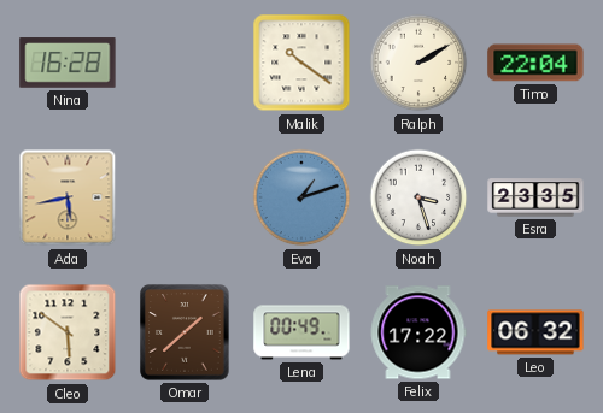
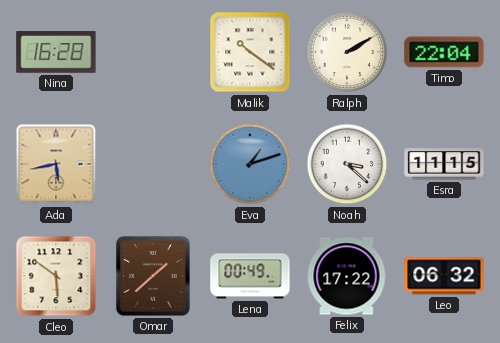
Noah: 3:27 -> 3:22 (347, 164)
Esra: 23:35 -> 11:15 (444, 164)
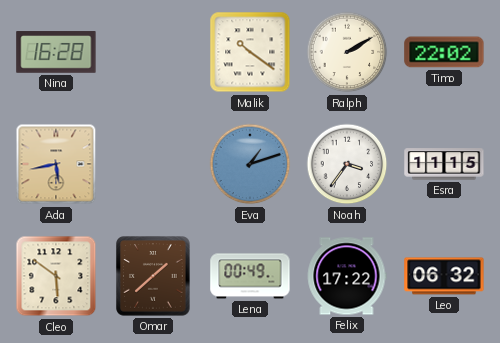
Timo: 22:04 -> 22:02 (444, 52)
Noah: 3:22 -> 3:36 (347, 164)
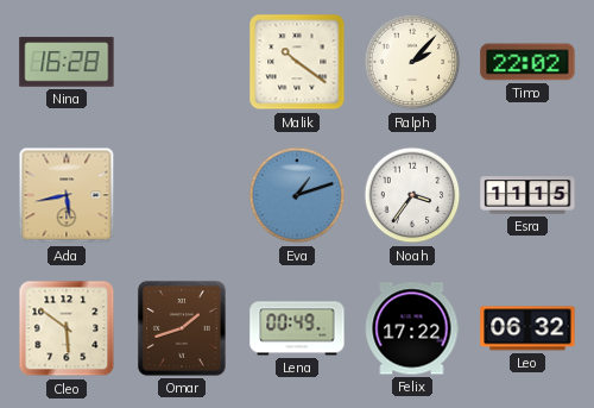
Ralph: 2:10 -> 2:07 (412, 62)
Omar: 1:38 -> 1:42 (182, 328)
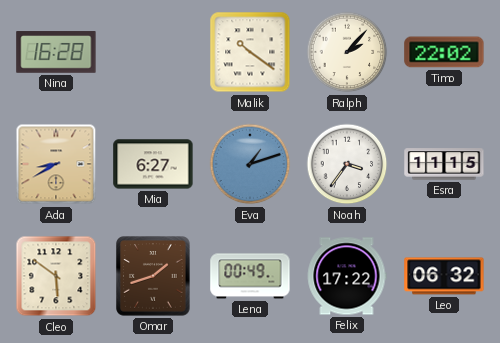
Ada: 5:43 -> 8:40 (56, 164)
Mia: none -> 6:27 (153, 164)
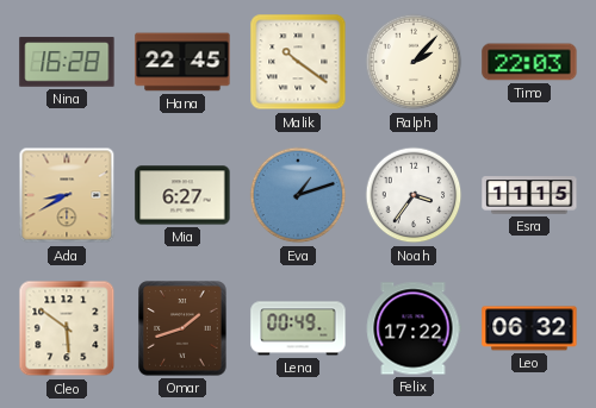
Hana: none -> 22:45 (182, 62)
Timo: 22:02 -> 22:03 (529, 62)
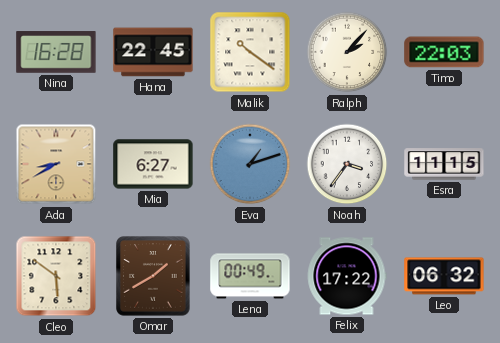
Omar: 1:42 -> 1:40 (153, 276)
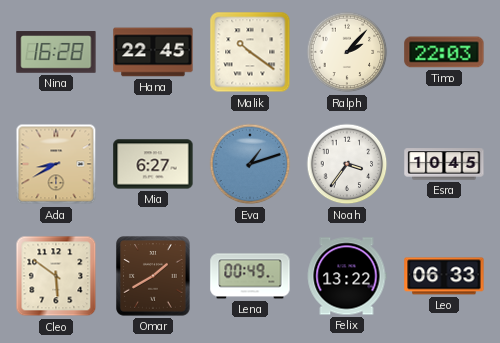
Esra: 11:15 -> 10:45 (444, 164)
Felix: 17:22 -> 13:22 (347, 276)
Leo: 06:32 -> 06:33 (444, 276)
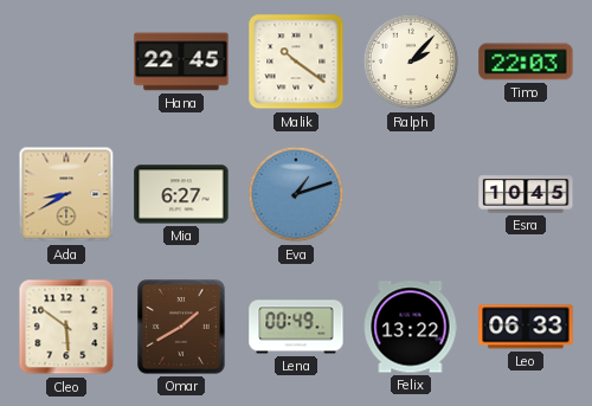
Nina: 16:28 -> none (56, 52)
Noah: 3:36 -> none (347, 164)
